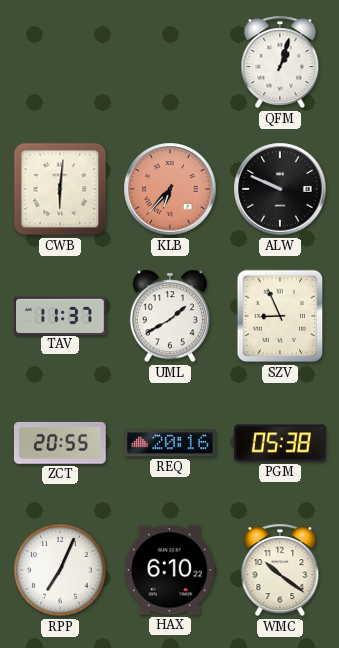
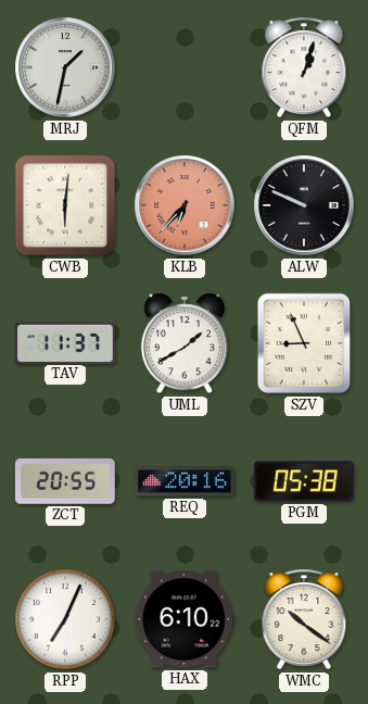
MRJ: none -> 1:32 (65, 67)
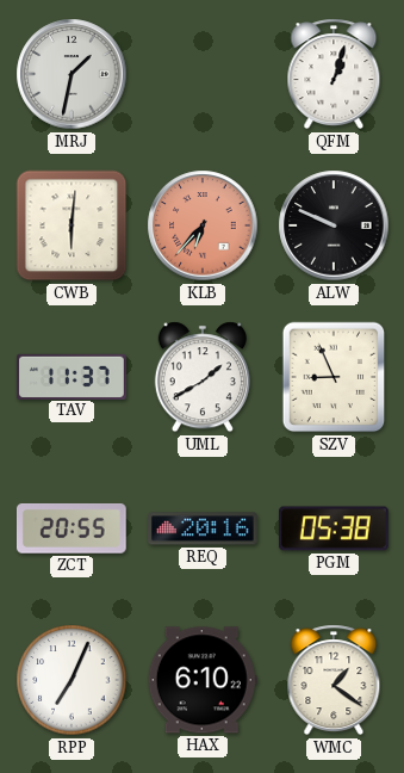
WMC: 10:21 -> 1:21 (334, 680)
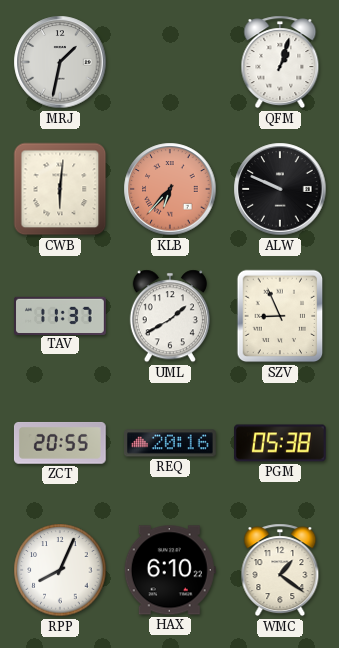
RPP: 7:04 -> 8:04 (60, 570)
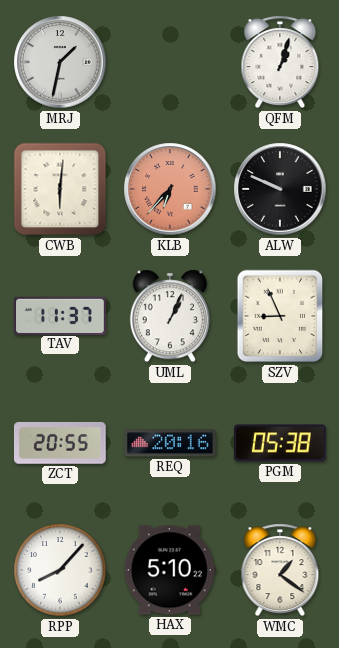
UML: 1:40 -> 1:04 (170, 316)
RPP: 8:04 -> 8:07 (60, 570)
HAX: 6:10 -> 5:10 (170, 570)
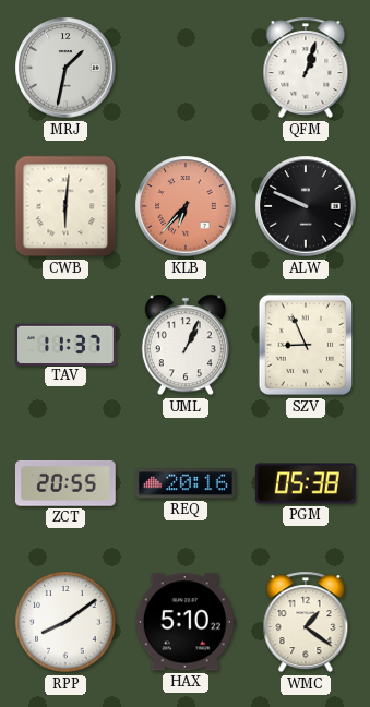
RPP: 8:07 -> 8:09 (65, 622)
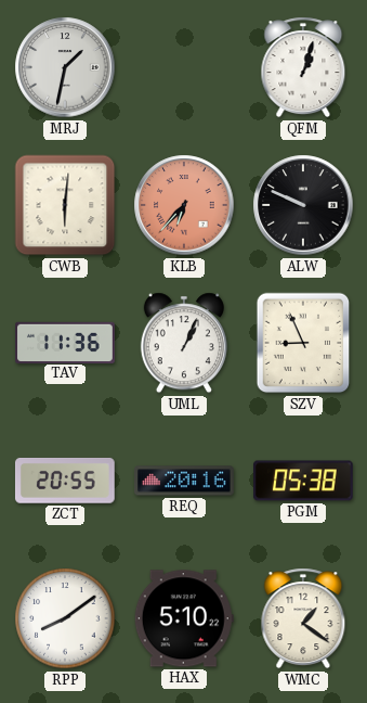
TAV: 11:37 -> 11:36 (66, 342)
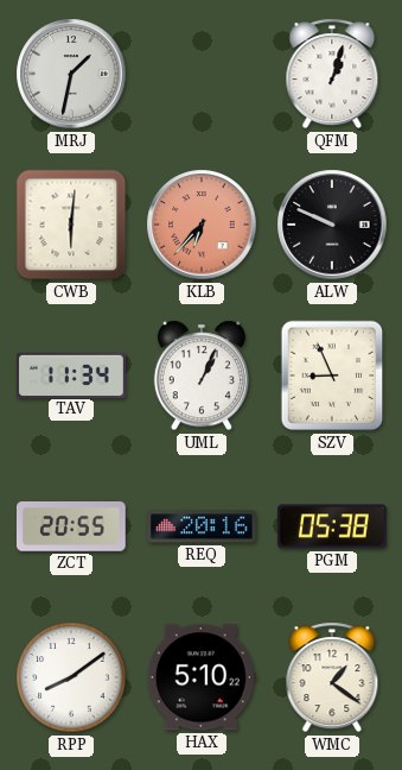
TAV: 11:36 -> 11:34 (72, 374)
